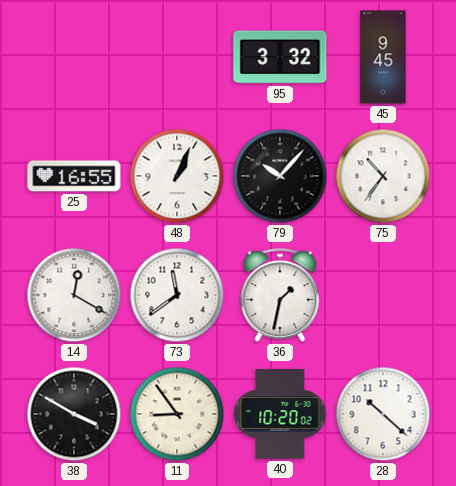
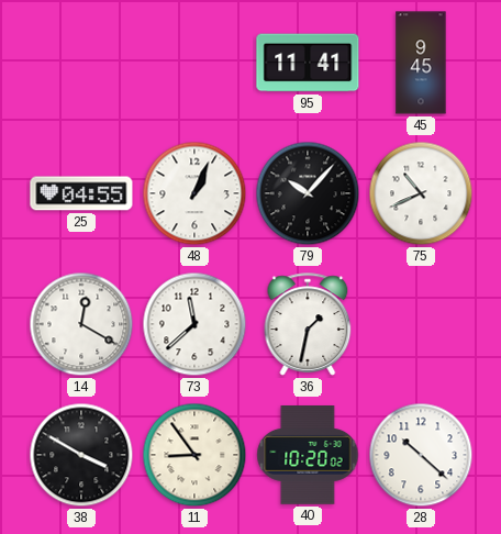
95: 3:32 -> 11:41 (308, 63)
25: 16:55 -> 04:55 (81, 193)
75: 10:36 -> 10:41 (421, 193)
73: 11:39 -> 11:38 (194, 324)
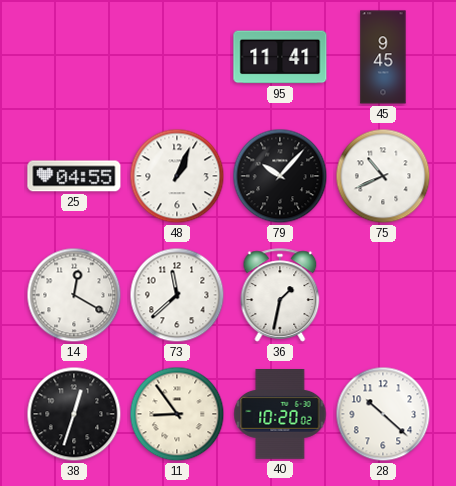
38: 3:50 -> 12:33 (74, 414)
